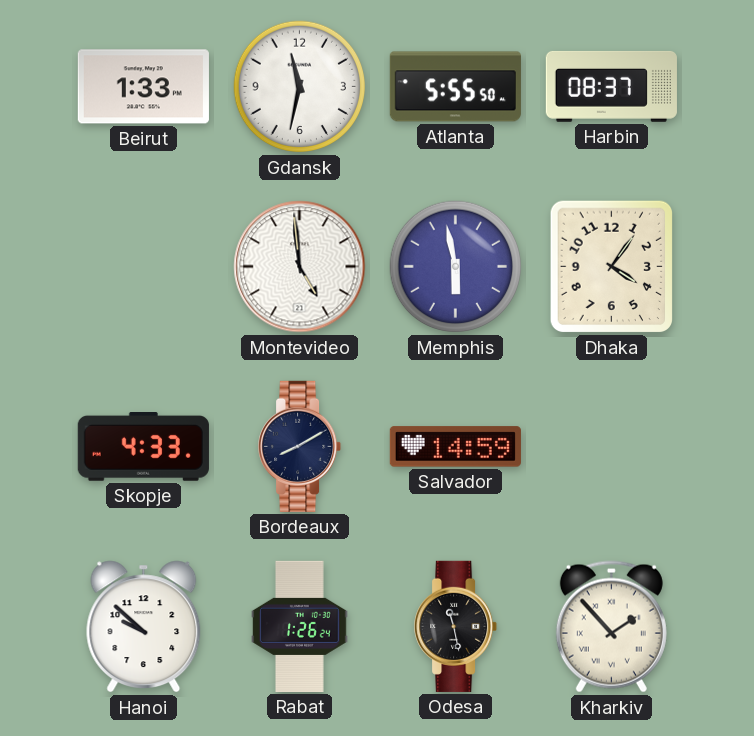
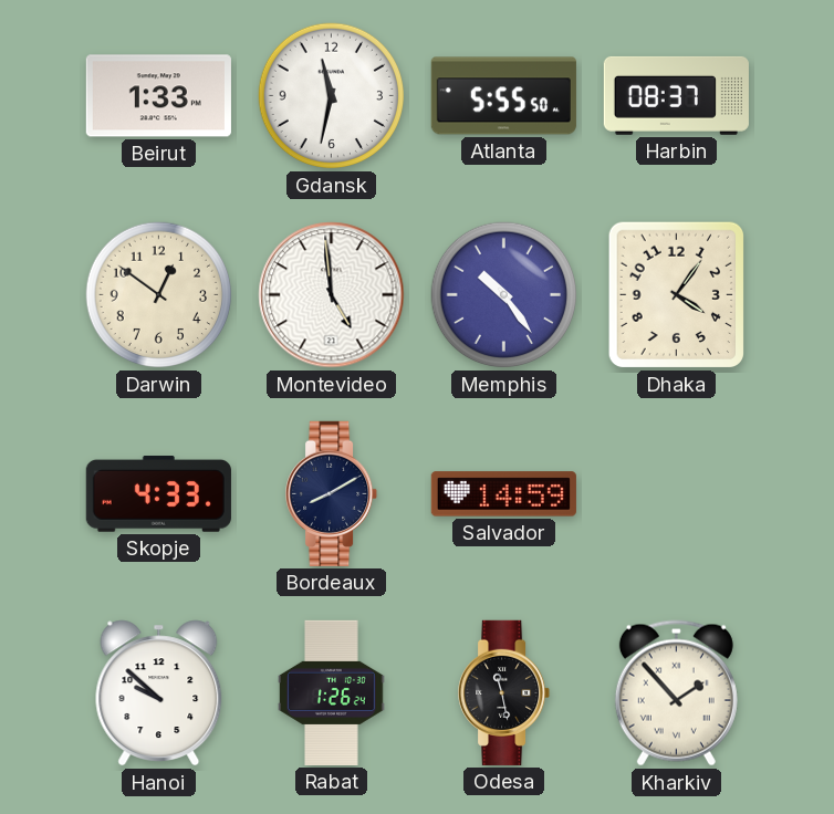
Darwin: none -> 12:51 (159, 295)
Memphis: 5:58 -> 10:24 (504, 295)
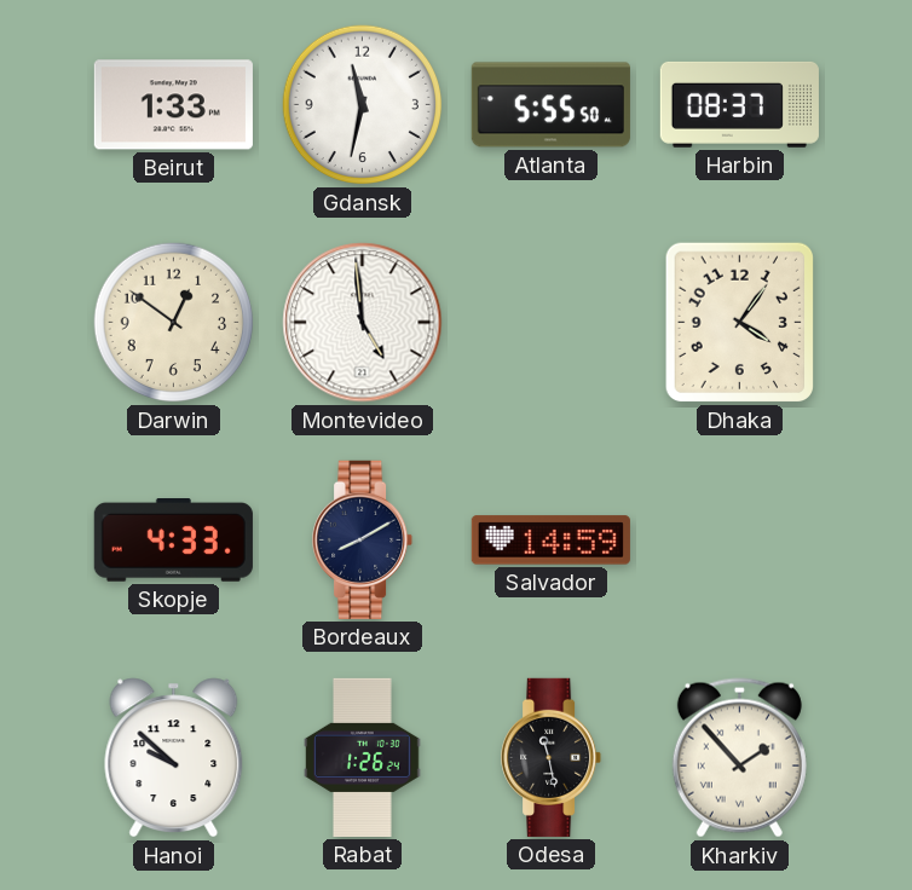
Memphis: 10:24 -> none (504, 295)
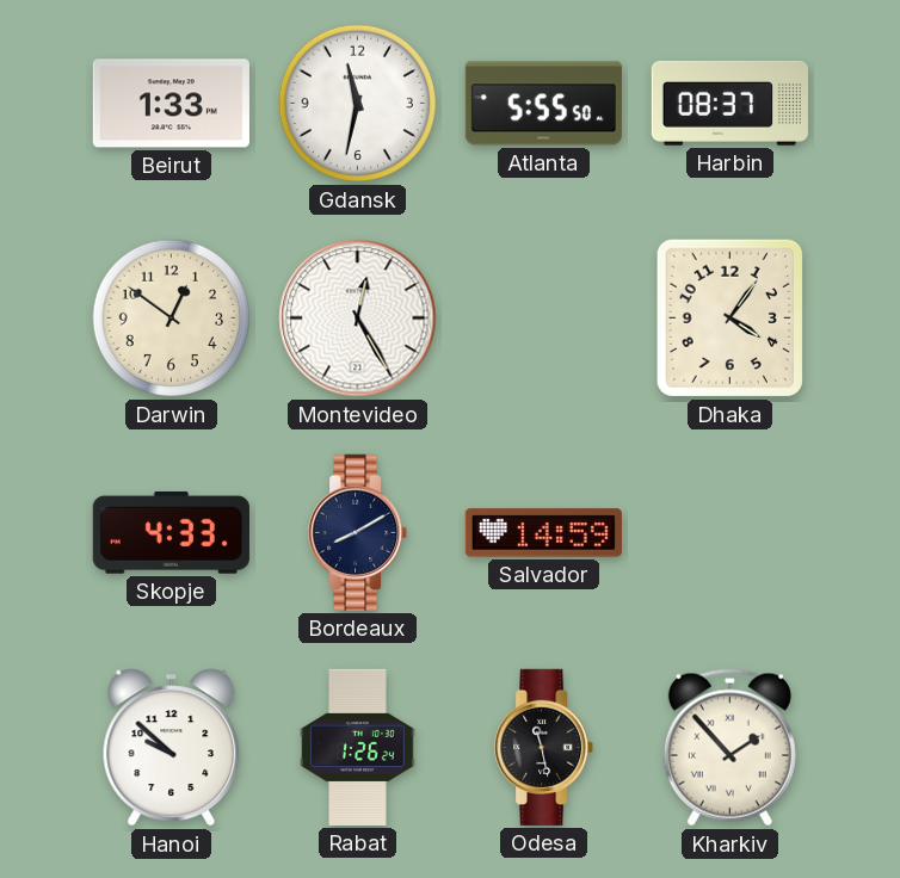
Montevideo: 4:59 -> 12:25 (358, 319)
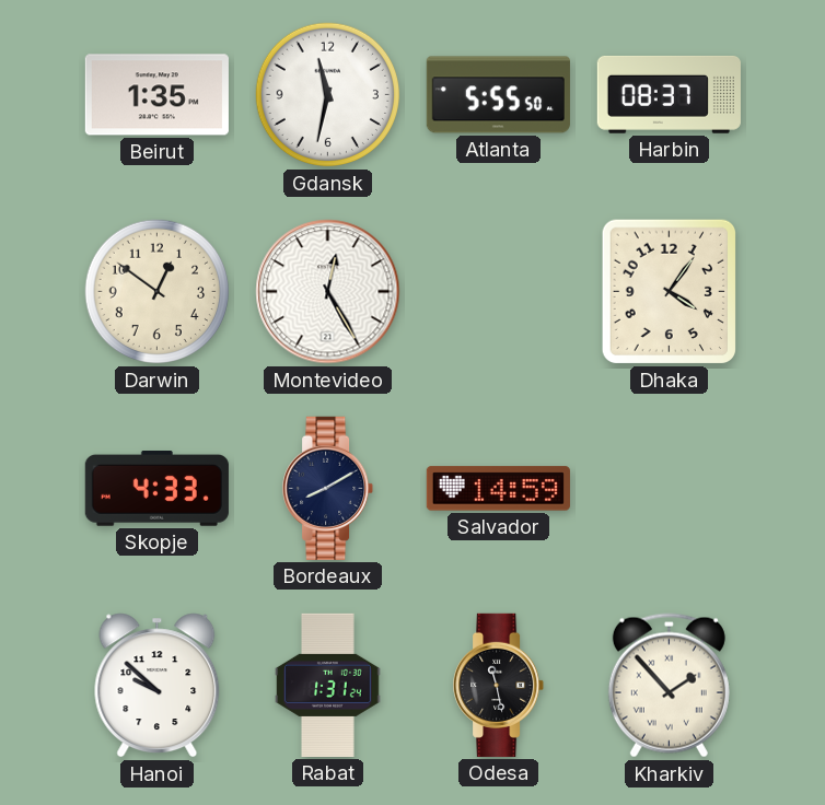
Beirut: 1:33 -> 1:35 (156, 95)
Rabat: 1:26 -> 1:31 (328, 685)
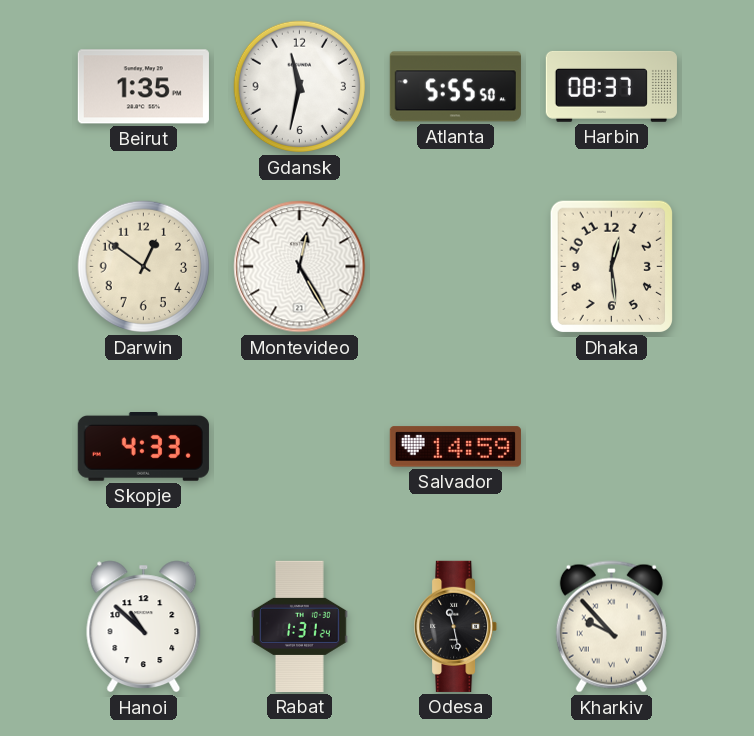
Dhaka: 4:06 -> 12:29 (611, 267)
Bordeaux: 8:10 -> none (328, 488)
Hanoi: 9:52 -> 10:52 (144, 627)
Kharkiv: 1:53 -> 9:53 (611, 627)
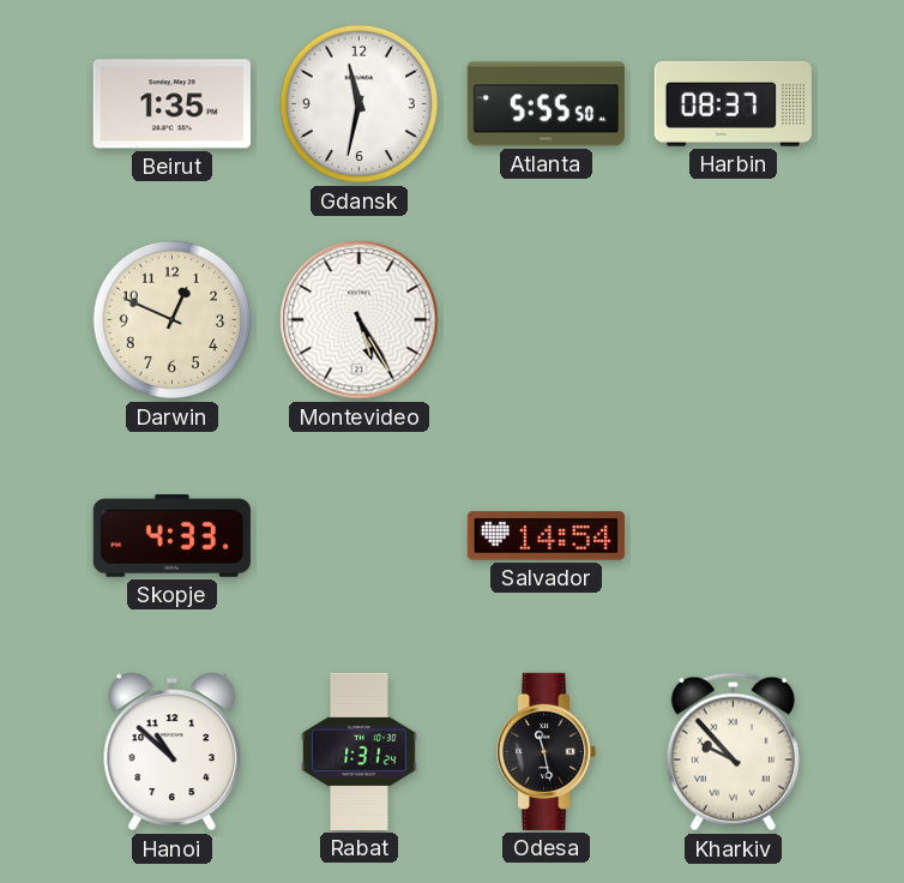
Darwin: 12:51 -> 12:49 (173, 320)
Montevideo: 12:25 -> 5:25 (360, 320)
Dhaka: 12:29 -> none (611, 267)
Salvador: 14:59 -> 14:54 (546, 536)
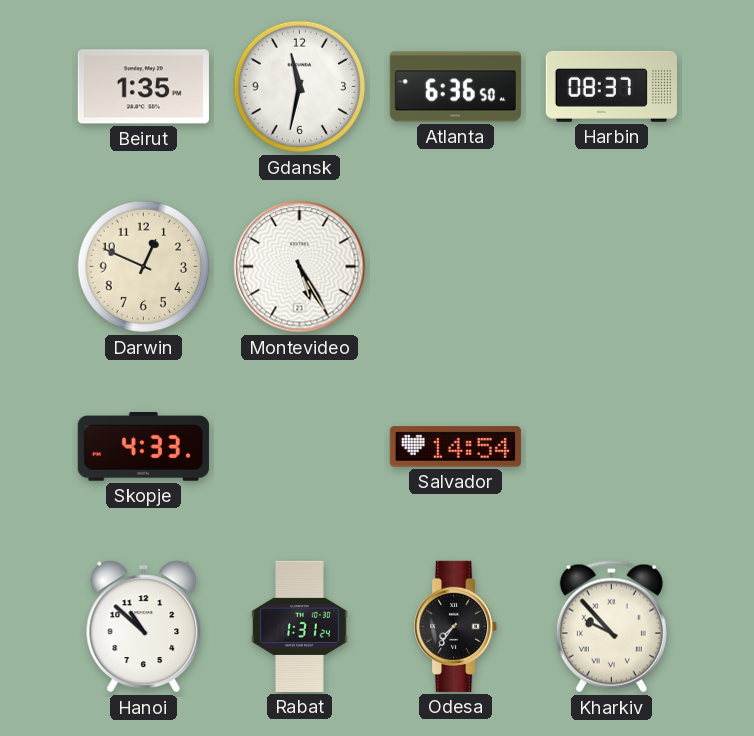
Atlanta: 5:55 -> 6:36 (455, 87)
Odesa: 11:28 -> 7:36 (456, 626)
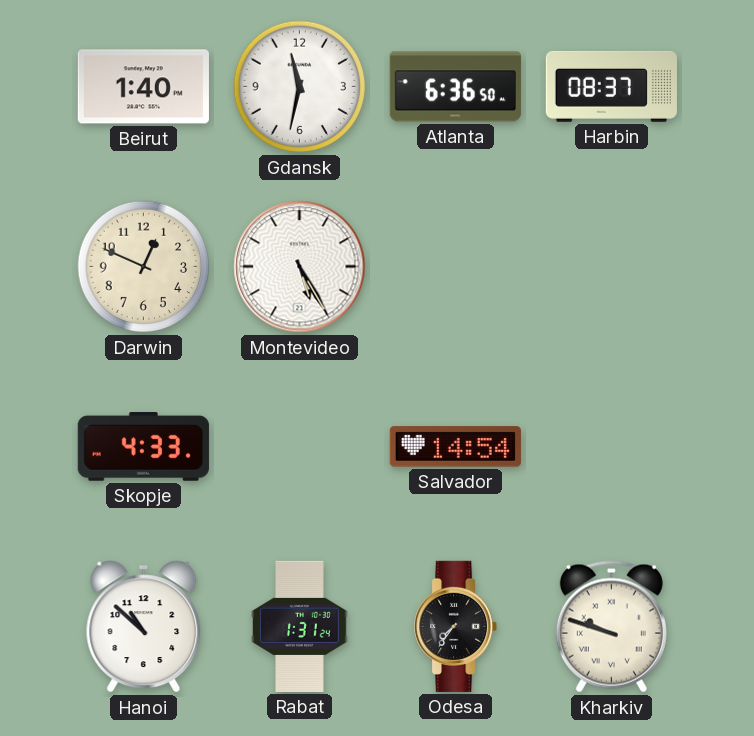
Beirut: 1:35 -> 1:40 (143, 87)
Kharkiv: 9:53 -> 9:48 (611, 627)
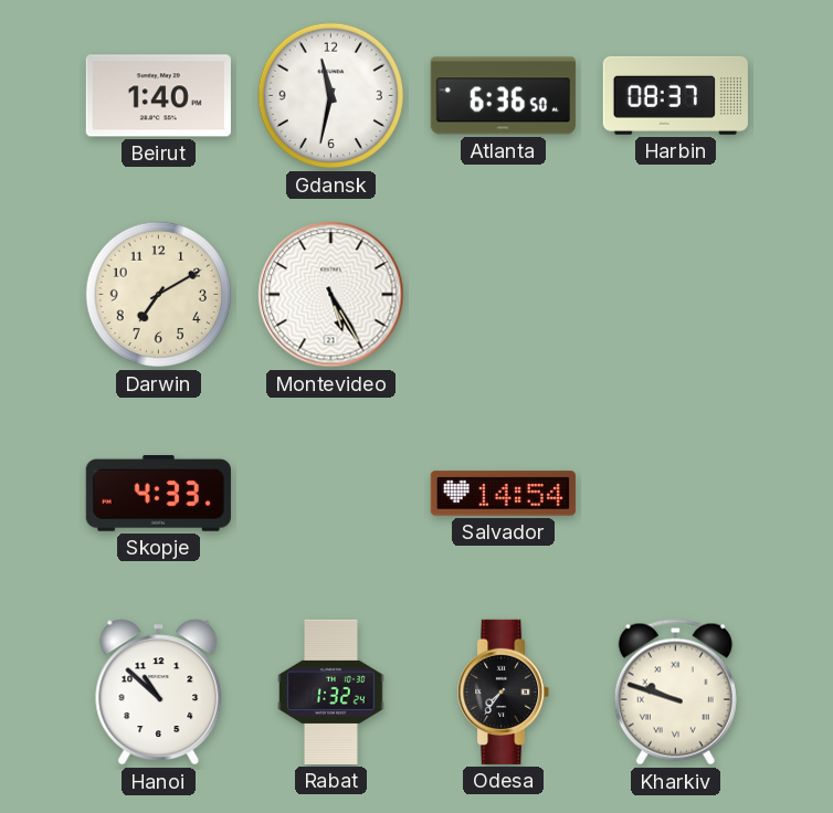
Darwin: 12:49 -> 7:10 (159, 295)
Rabat: 1:31 -> 1:32 (331, 691)
